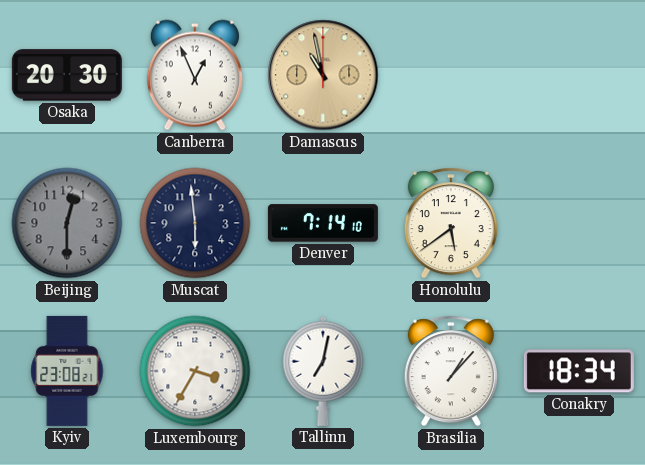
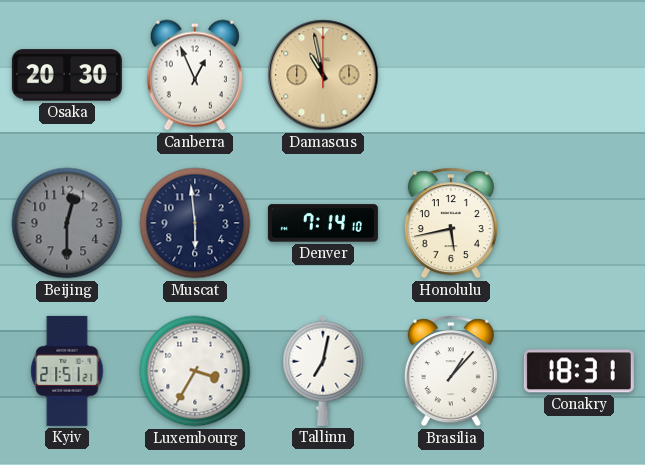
Honolulu: 5:39 -> 5:43 (451, 223)
Kyiv: 23:08 -> 21:51 (67, 371)
Conakry: 18:34 -> 18:31 (579, 371)
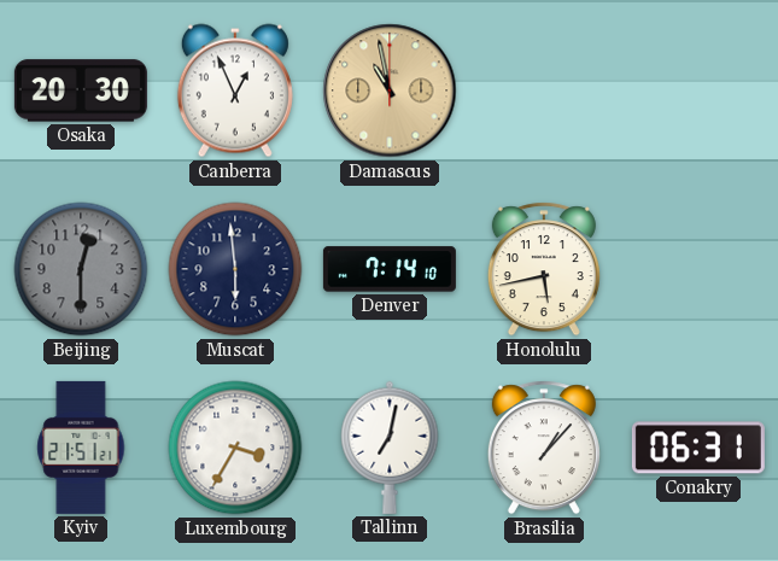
Conakry: 18:31 -> 06:31 (698, 448)
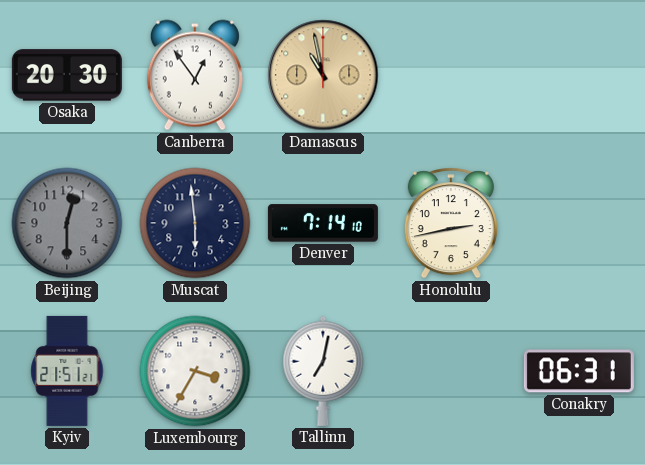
Canberra: 12:56 -> 12:54 (195, 75)
Honolulu: 5:43 -> 2:43 (451, 223)
Brasilia: 1:07 -> none (544, 448)
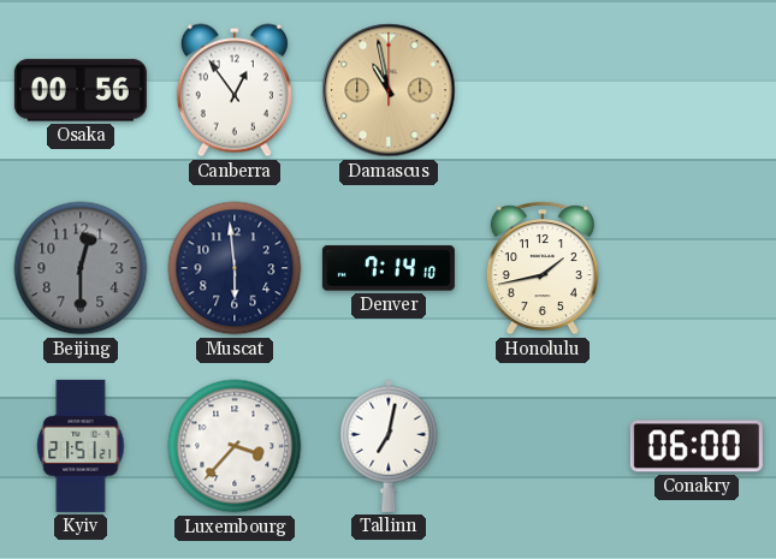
Osaka: 20:30 -> 00:56 (81, 90)
Honolulu: 2:43 -> 1:43 (543, 268)
Luxembourg: 3:35 -> 3:37 (235, 446)
Conakry: 06:31 -> 06:00 (697, 446)
